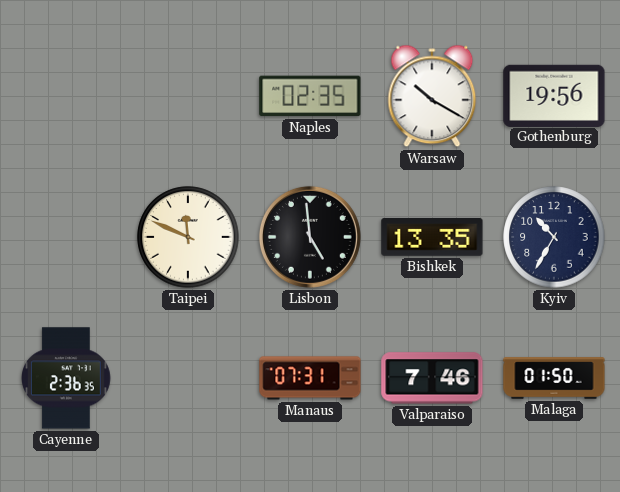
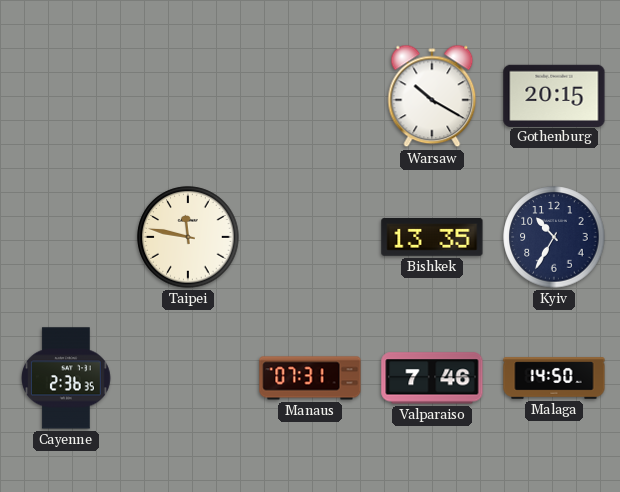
Naples: 02:35 -> none (310, 96)
Gothenburg: 19:56 -> 20:15 (554, 95)
Taipei: 11:49 -> 11:47 (188, 237)
Lisbon: 4:59 -> none (310, 237)
Malaga: 01:50 -> 14:50 (554, 378)
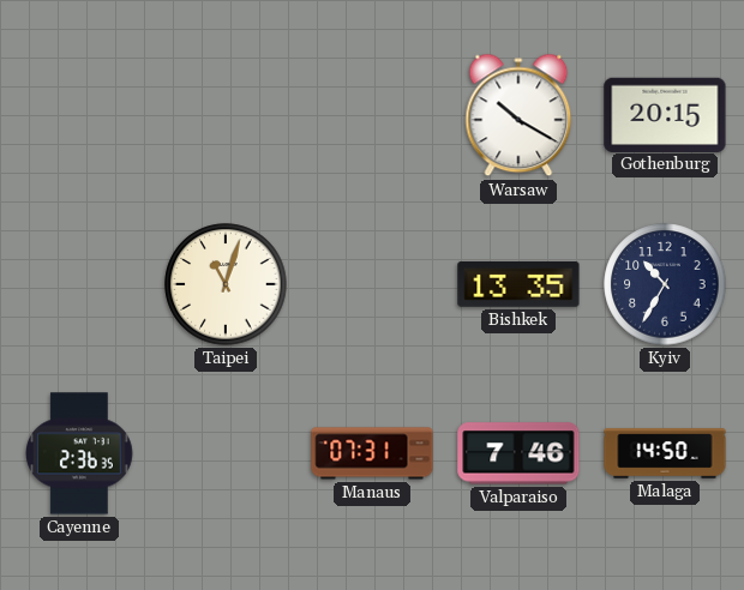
Taipei: 11:47 -> 11:03 (226, 284)
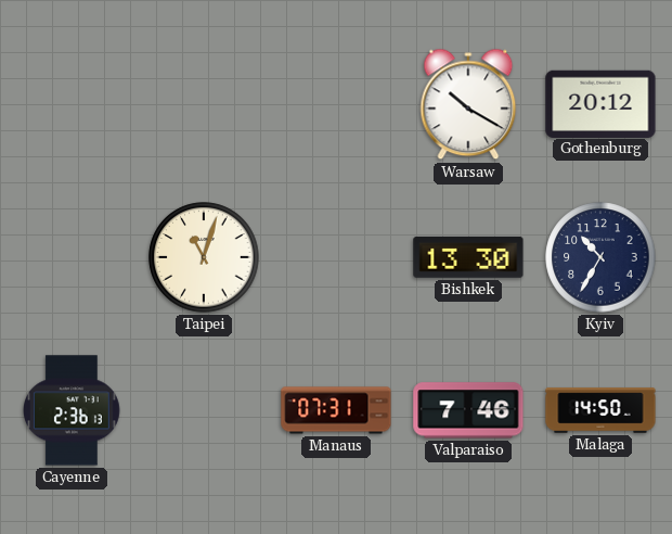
Gothenburg: 20:15 -> 20:12 (600, 103)
Bishkek: 13:35 -> 13:30 (468, 257)
Cayenne: 2:36:35 -> 2:36:13 (73, 410)
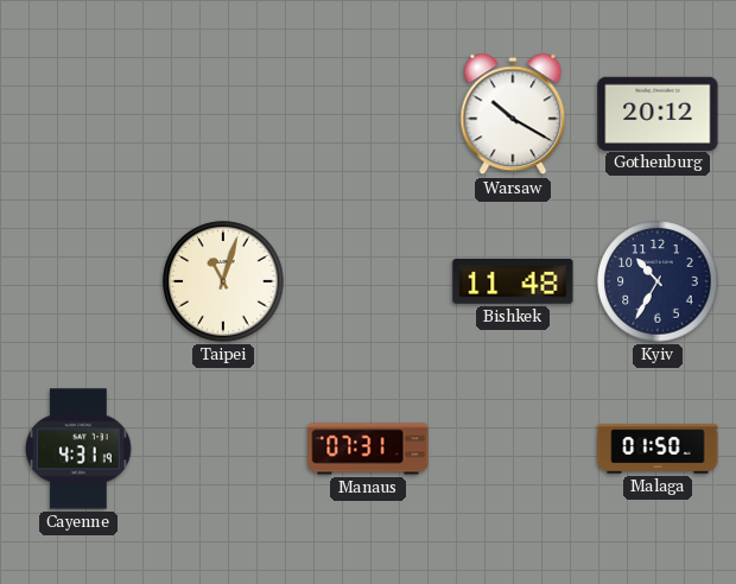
Bishkek: 13:30 -> 11:48 (513, 281)
Cayenne: 2:36 -> 4:31 (80, 449)
Valparaiso: 7:46 -> none (468, 410)
Malaga: 14:50 -> 01:50 (658, 449)
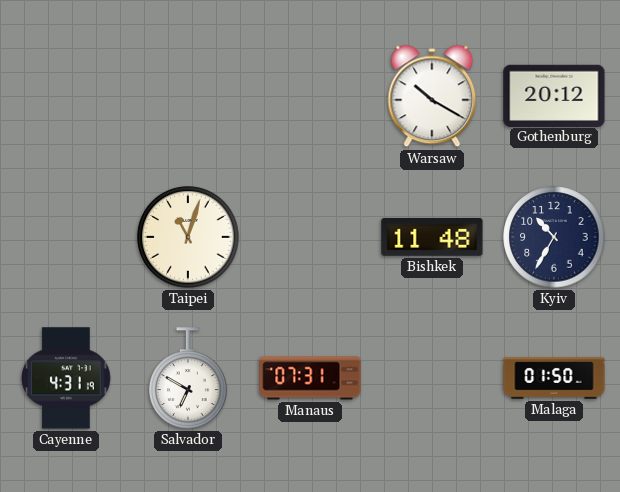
Salvador: none -> 6:50 (188, 378)
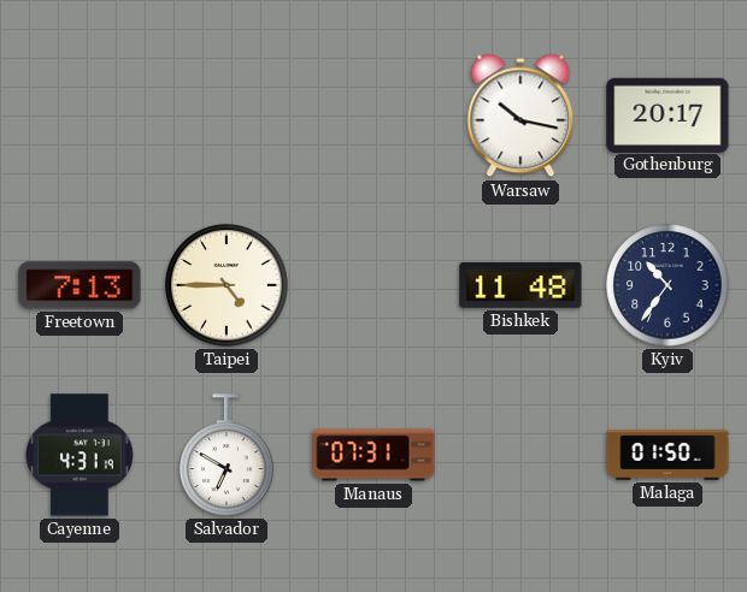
Warsaw: 10:20 -> 10:17 (520, 116)
Gothenburg: 20:12 -> 20:17 (667, 114)
Freetown: none -> 7:13 (80, 285)
Taipei: 11:03 -> 4:45 (227, 285)
Kyiv: 10:35 -> 10:36 (667, 285)
